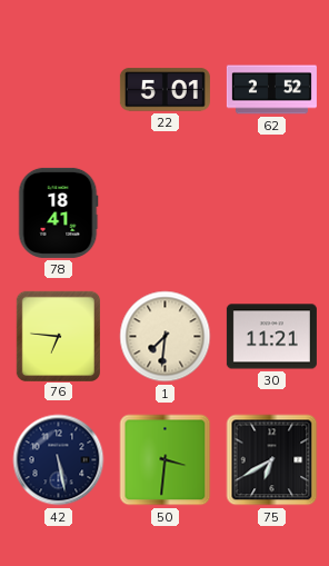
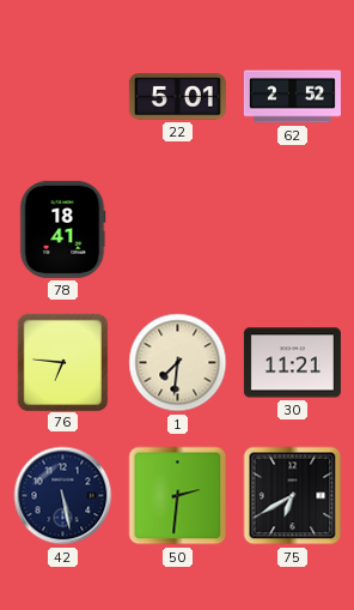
50: 3:31 -> 2:31 (178, 496)
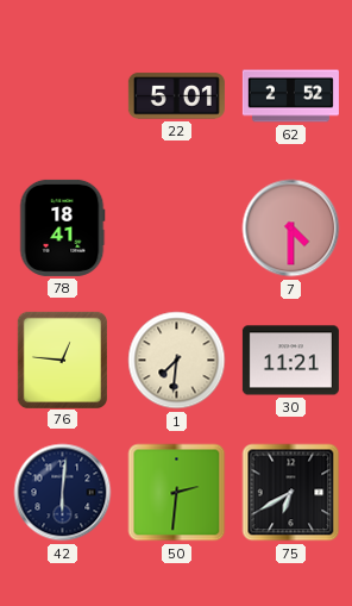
7: none -> 4:30 (291, 229)
76: 6:46 -> 12:46 (62, 360)
42: 5:28 -> 6:01 (63, 493)
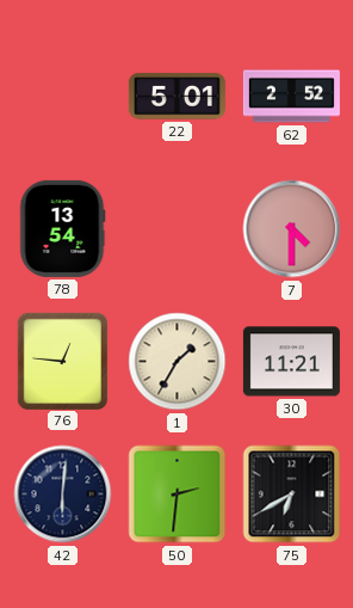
78: 18:41 -> 13:54 (62, 228)
1: 7:31 -> 1:35 (178, 362)
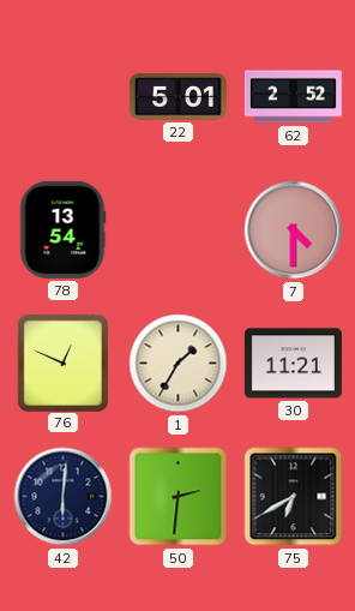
76: 12:46 -> 12:49 (62, 363)
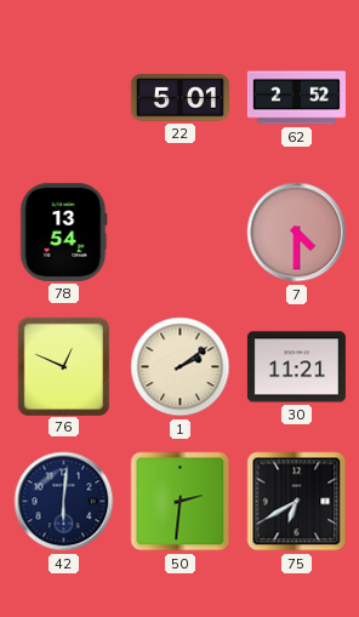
1: 1:35 -> 2:09 (181, 367)
